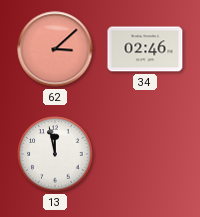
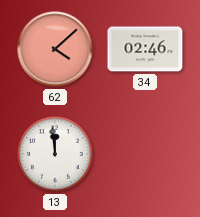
62: 3:08 -> 4:08 (55, 49)
13: 11:58 -> 11:59 (55, 154)
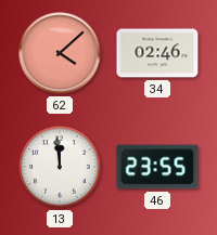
46: none -> 23:55 (157, 167)
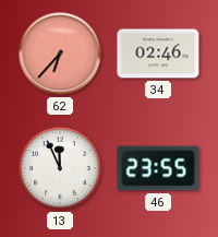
62: 4:08 -> 6:37 (60, 54)
13: 11:59 -> 11:56 (60, 168)
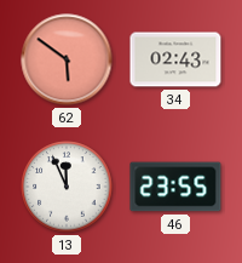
62: 6:37 -> 5:51 (67, 59)
34: 02:46 -> 02:43 (175, 59)
